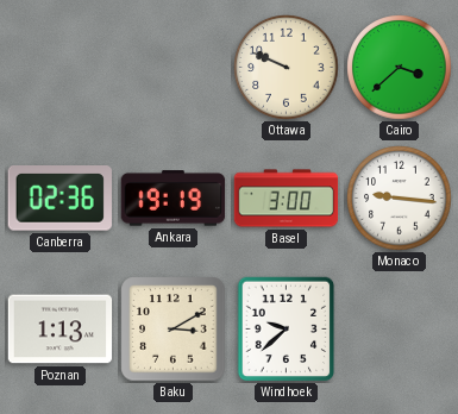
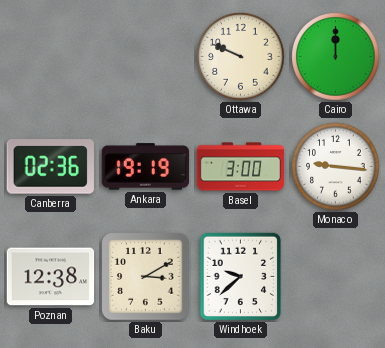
Cairo: 3:38 -> 12:00 (336, 57)
Poznan: 1:13 -> 12:38 (51, 277)
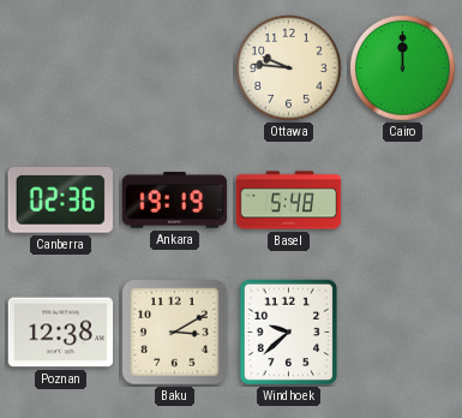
Ottawa: 9:49 -> 9:46 (289, 68)
Basel: 3:00 -> 5:48 (289, 201)
Monaco: 9:16 -> none (336, 167)
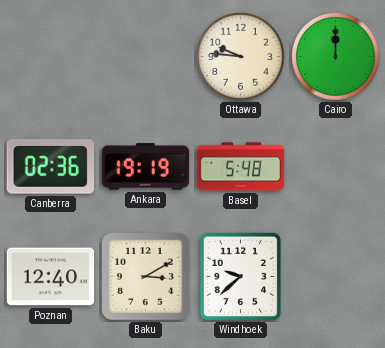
Poznan: 12:38 -> 12:40 (51, 277)
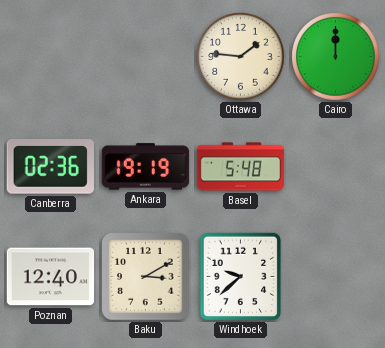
Ottawa: 9:46 -> 1:46 (241, 57)
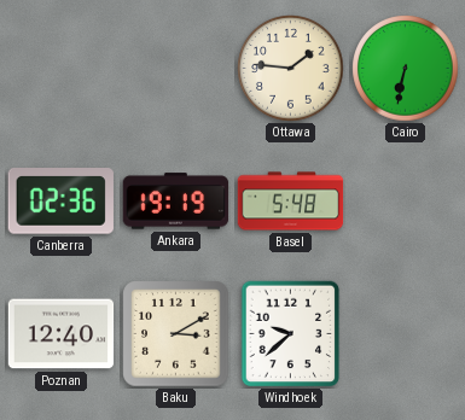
Cairo: 12:00 -> 6:32 (406, 69)
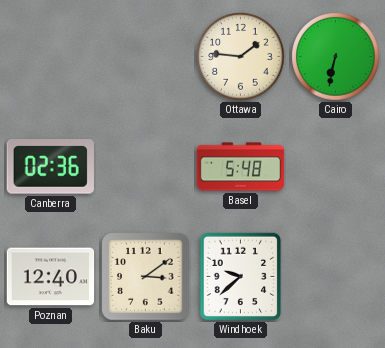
Ankara: 19:19 -> none (176, 202)
Baku: 3:10 -> 3:09 (146, 277)
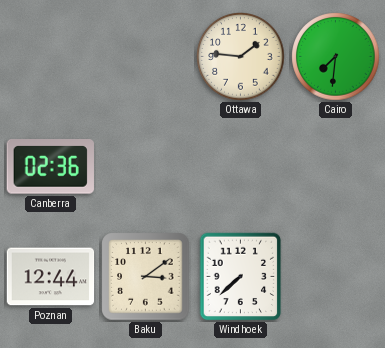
Cairo: 6:32 -> 7:31 (336, 57)
Basel: 5:48 -> none (241, 167)
Poznan: 12:40 -> 12:44 (51, 277)
Windhoek: 9:38 -> 7:38 (241, 277)
